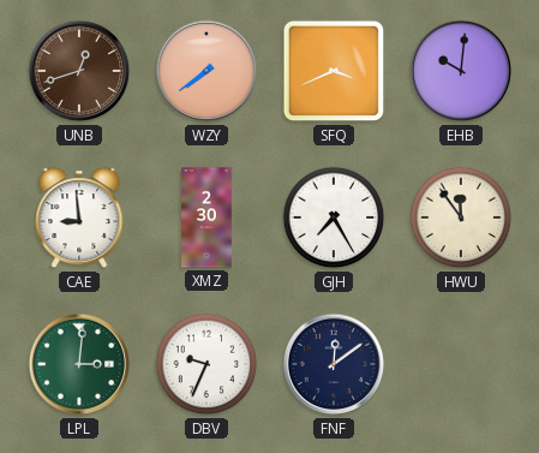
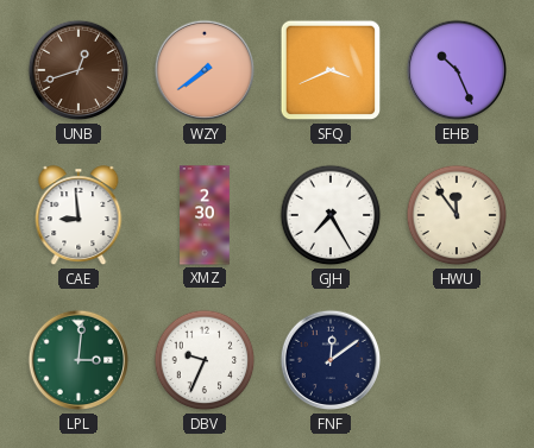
EHB: 10:01 -> 10:26 (457, 70)
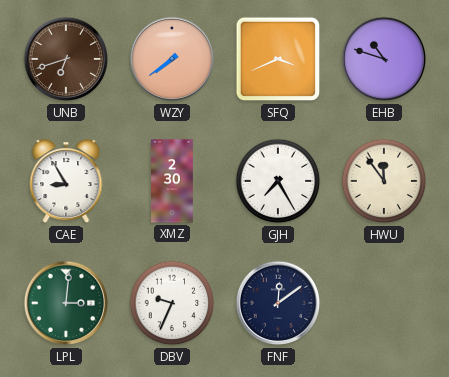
UNB: 12:42 -> 6:42 (66, 59)
EHB: 10:26 -> 10:48 (384, 59)
CAE: 8:59 -> 8:55 (66, 182)
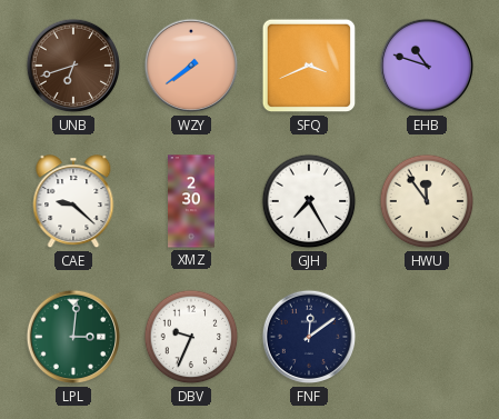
CAE: 8:55 -> 9:22 (73, 202)
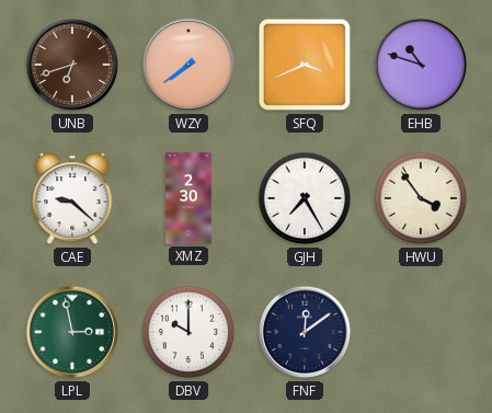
HWU: 11:54 -> 3:54 (421, 198)
LPL: 3:01 -> 2:58 (72, 332)
DBV: 9:34 -> 10:00 (188, 332)
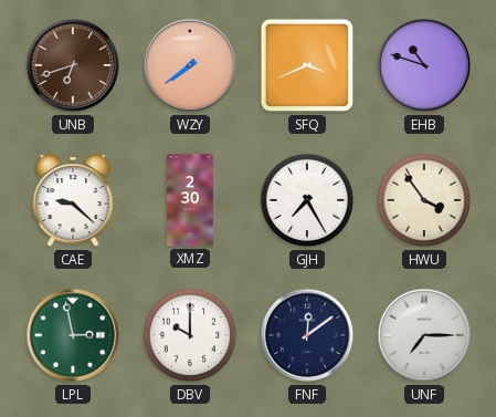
UNF: none -> 7:15 (424, 335)
